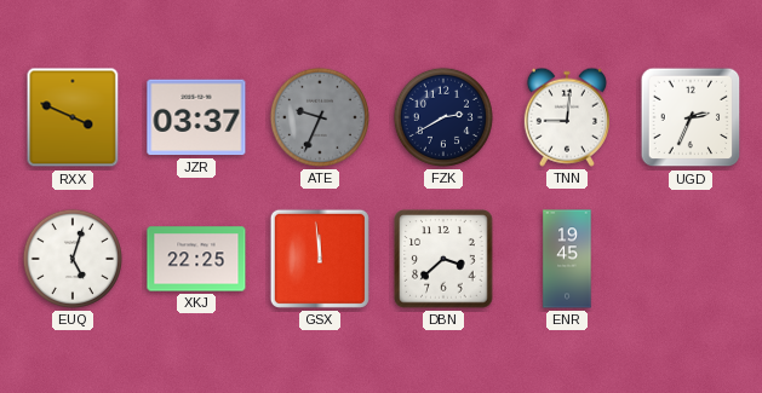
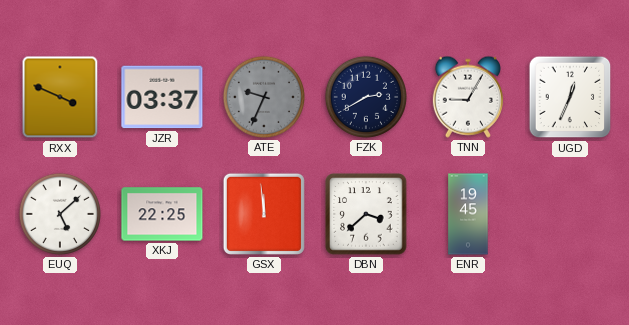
TNN: 9:01 -> 9:05 (468, 97)
UGD: 2:34 -> 12:34 (570, 97)
EUQ: 5:03 -> 5:08 (60, 214)
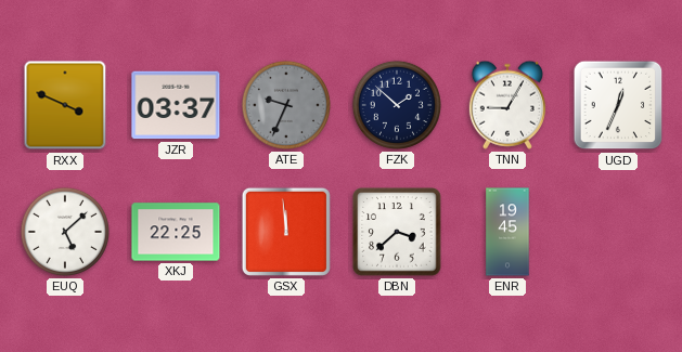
FZK: 2:40 -> 1:52 (397, 105)
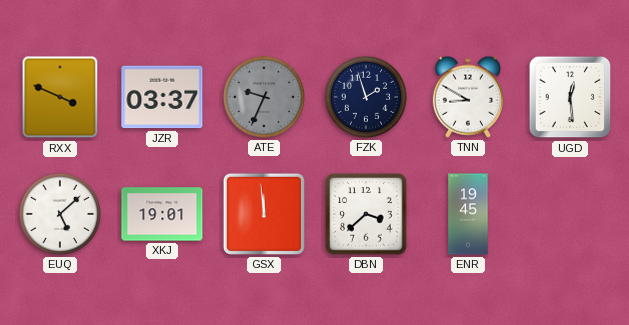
FZK: 1:52 -> 1:57 (366, 97)
TNN: 9:05 -> 8:50 (468, 97)
UGD: 12:34 -> 12:29 (570, 97)
XKJ: 22:25 -> 19:01 (162, 214)
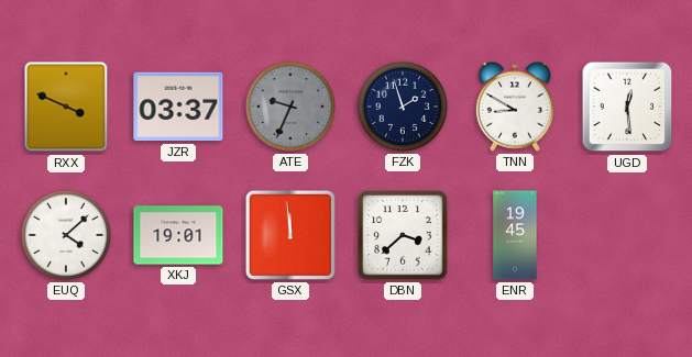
EUQ: 5:08 -> 4:08 (66, 235)
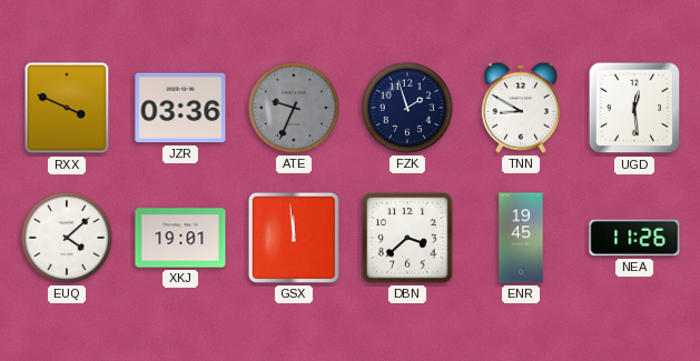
JZR: 03:37 -> 03:36 (180, 108)
NEA: none -> 11:26 (634, 238)
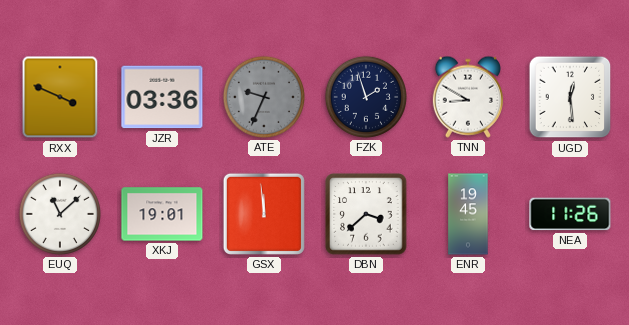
EUQ: 4:08 -> 11:08 (60, 214)
